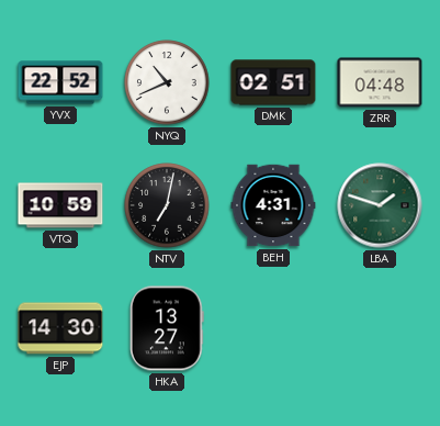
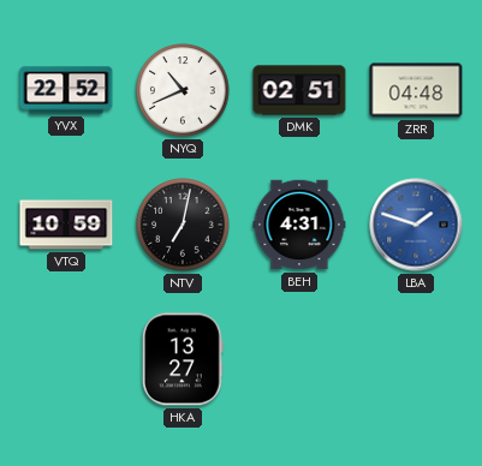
LBA dial: green -> blue (416, 225)
EJP: 14:30 -> none (60, 328)
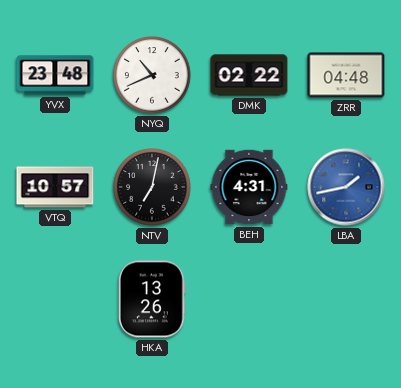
YVX: 22:52 -> 23:48 (55, 75)
DMK: 02:51 -> 02:22 (249, 75)
VTQ: 10:59 -> 10:57 (55, 187)
LBA: 1:48 -> 1:43 (346, 187)
HKA: 13:27 -> 13:26 (152, 299)
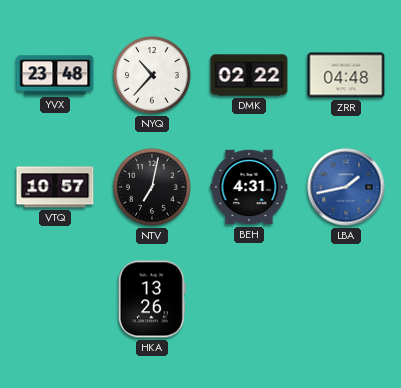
NYQ: 10:41 -> 10:37 (152, 75)
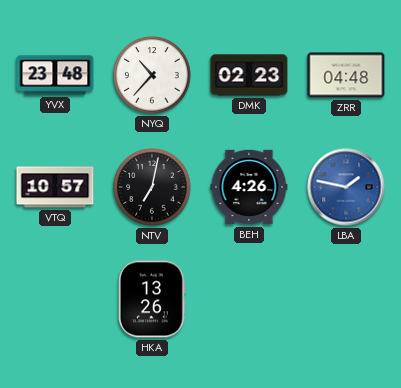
DMK: 02:22 -> 02:23 (249, 75)
BEH: 4:31 -> 4:26 (249, 187)
LBA: 1:43 -> 1:47 (346, 187)
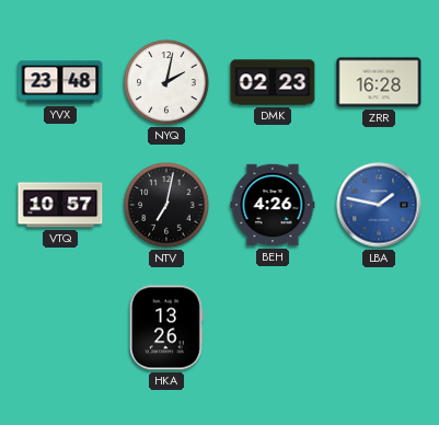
NYQ: 10:37 -> 2:02 (166, 82)
ZRR: 04:48 -> 16:28 (379, 82)
